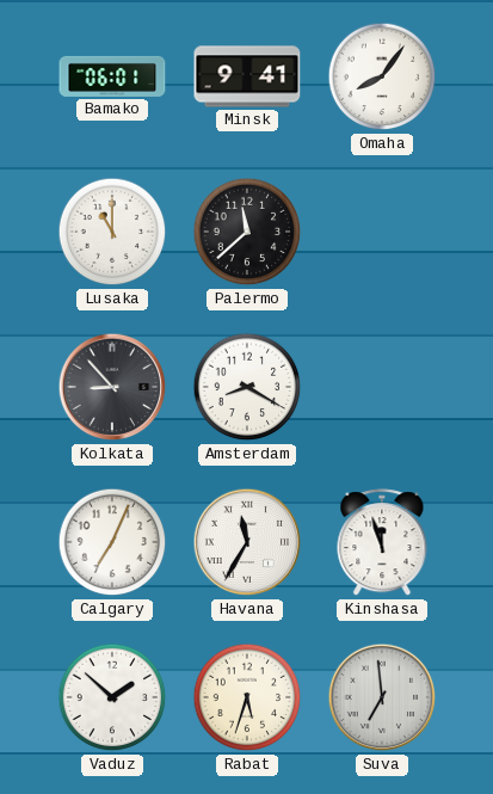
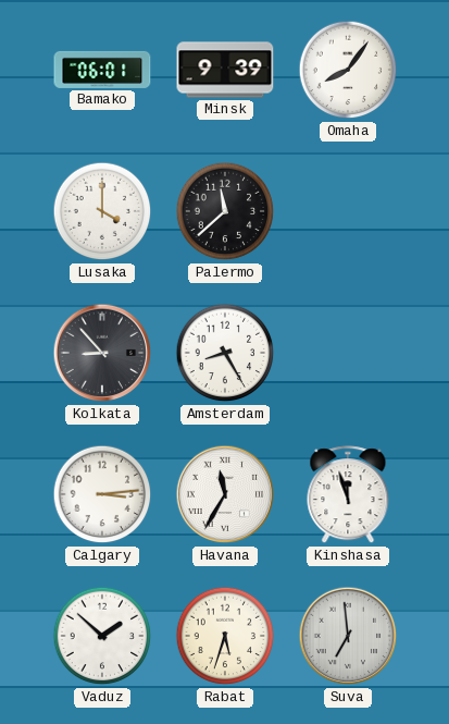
Minsk: 9:41 -> 9:39 (225, 70)
Lusaka: 11:00 -> 4:00 (102, 211)
Amsterdam: 8:20 -> 8:25 (225, 353)
Calgary: 7:04 -> 3:14 (102, 494)
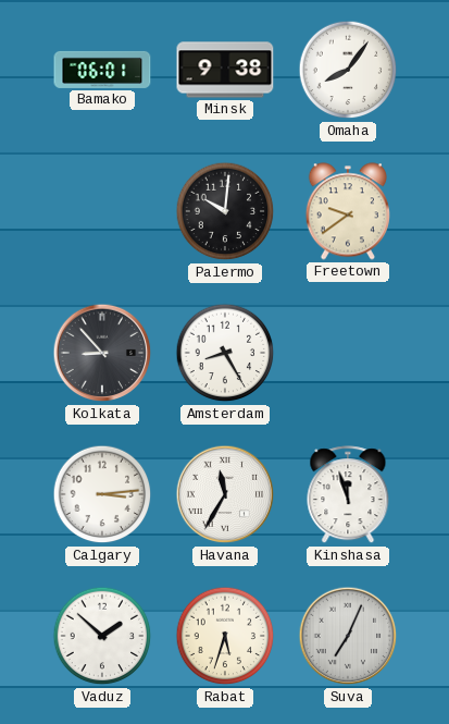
Minsk: 9:39 -> 9:38 (225, 70)
Lusaka: 4:00 -> none (102, 211)
Palermo: 11:38 -> 10:01 (225, 211)
Freetown: none -> 9:39 (348, 211)
Suva: 6:59 -> 7:04 (348, 636)
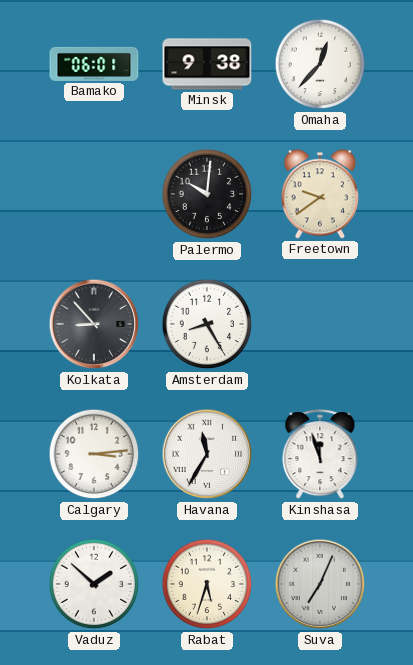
Omaha: 8:06 -> 12:37 (320, 64)
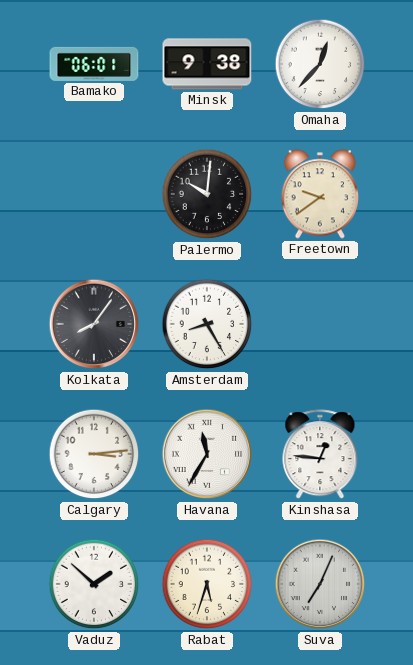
Kolkata: 8:53 -> 8:06 (94, 324)
Kinshasa: 11:57 -> 12:46 (320, 455)
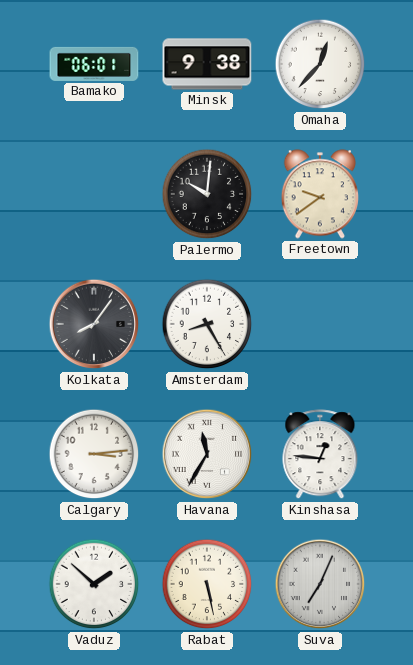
Rabat: 5:33 -> 5:28 (207, 584)
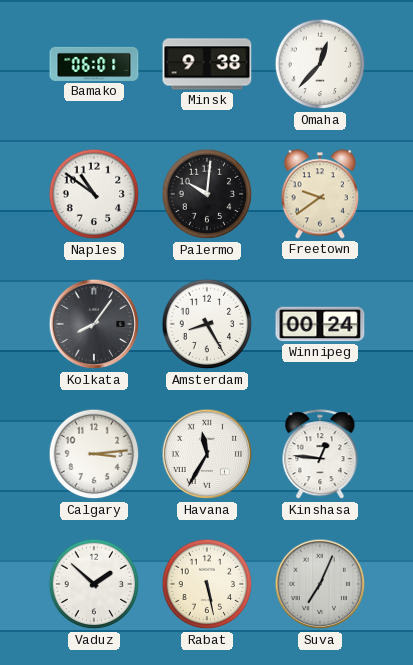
Naples: none -> 10:51 (94, 194)
Winnipeg: none -> 00:24 (320, 324)
